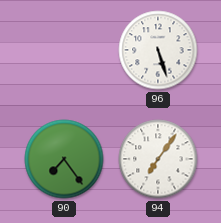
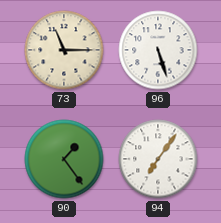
73: none -> 11:15 (64, 50)
90: 7:24 -> 1:24 (64, 159)
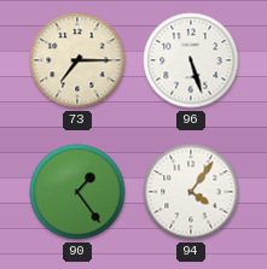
73: 11:15 -> 7:15 (77, 60)
94: 7:06 -> 4:06 (191, 192)
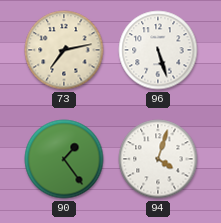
73: 7:15 -> 7:13 (64, 50)
94: 4:06 -> 4:03 (158, 159)
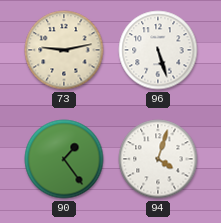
73: 7:13 -> 9:13 (64, 50)
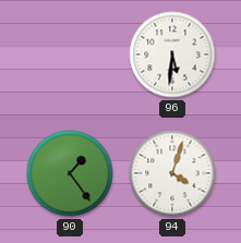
73: 9:13 -> none (64, 50)
96: 5:27 -> 5:31 (172, 54)
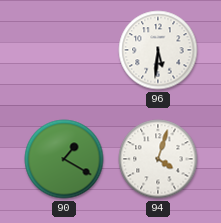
90: 1:24 -> 1:20 (64, 159)
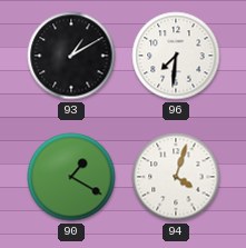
93: none -> 1:10 (71, 56)
96: 5:31 -> 7:31 (176, 56)
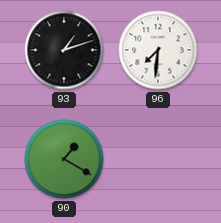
93: 1:10 -> 1:12 (64, 50)
94: 4:03 -> none (176, 177)
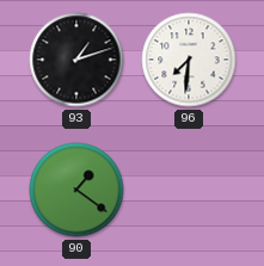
90: 1:20 -> 1:21 (76, 190)
